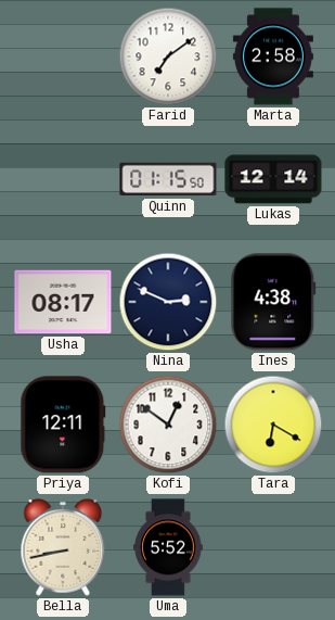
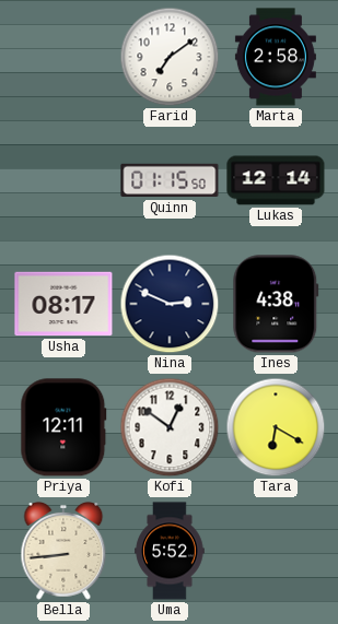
Bella: 8:43 -> 8:44 (63, 552)
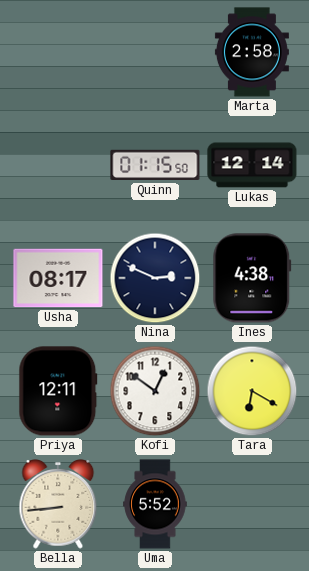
Farid: 7:09 -> none (170, 57)
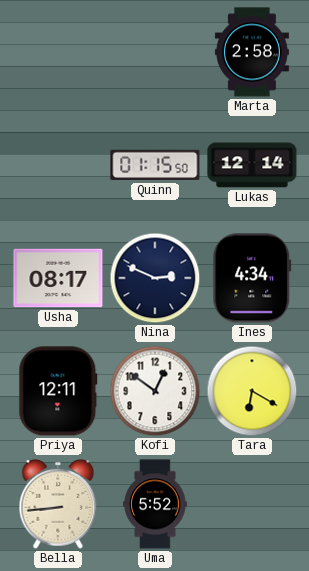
Ines: 4:38 -> 4:34 (252, 278)
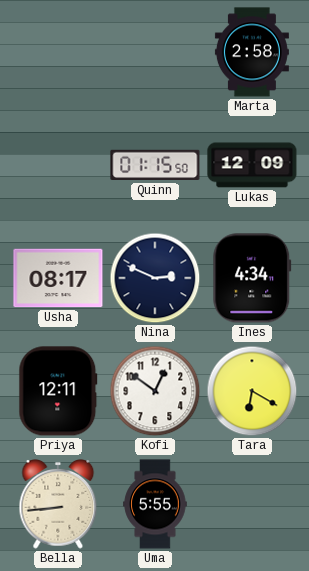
Lukas: 12:14 -> 12:09 (252, 165)
Uma: 5:52 -> 5:55 (155, 504)
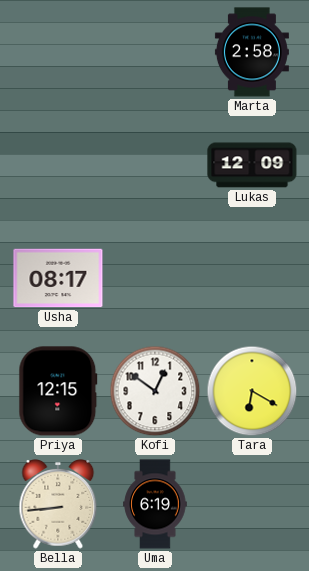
Quinn: 01:15 -> none (155, 165)
Nina: 2:49 -> none (155, 278)
Ines: 4:34 -> none (252, 278)
Priya: 12:11 -> 12:15 (58, 391)
Uma: 5:55 -> 6:19 (155, 504)
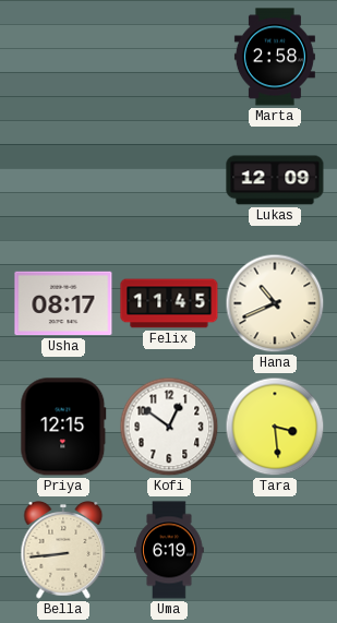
Felix: none -> 11:45 (169, 303)
Hana: none -> 10:41 (275, 303)
Tara: 6:20 -> 3:29 (275, 427)
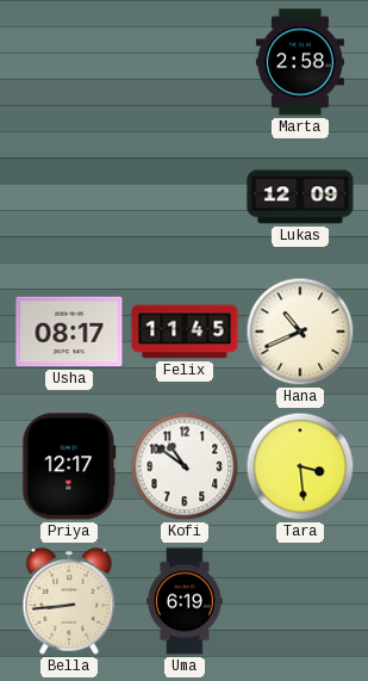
Priya: 12:15 -> 12:17 (69, 466)
Kofi: 12:51 -> 10:51 (185, 466)
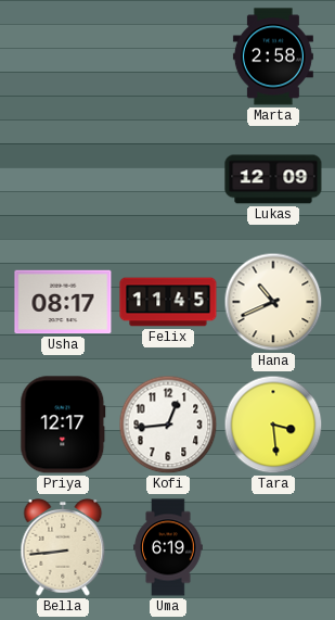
Kofi: 10:51 -> 12:44 (168, 425)
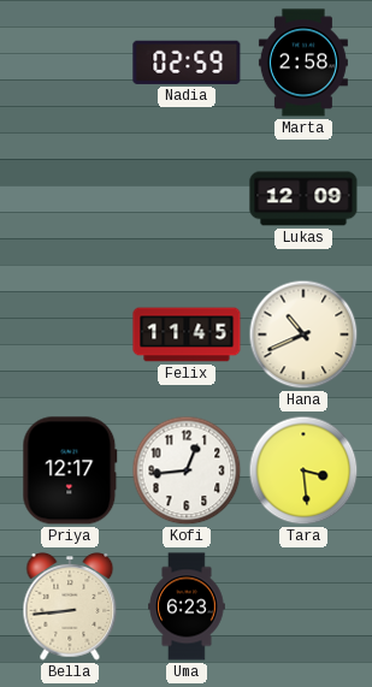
Nadia: none -> 02:59 (187, 63)
Usha: 08:17 -> none (63, 302)
Uma: 6:19 -> 6:23 (187, 606)
